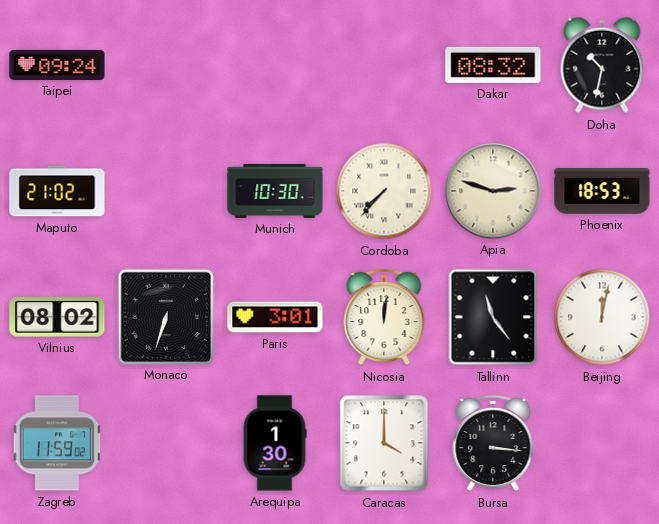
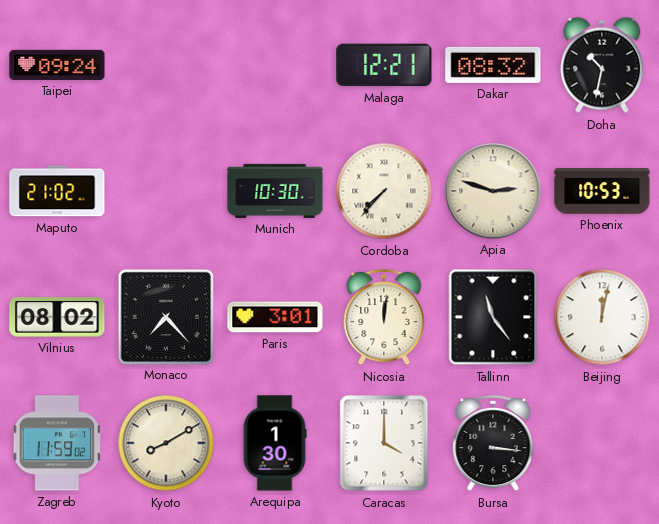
Malaga: none -> 12:21 (384, 65)
Phoenix: 18:53 -> 10:53 (602, 192)
Monaco: 6:33 -> 7:23 (165, 316)
Kyoto: none -> 8:10 (166, 443)
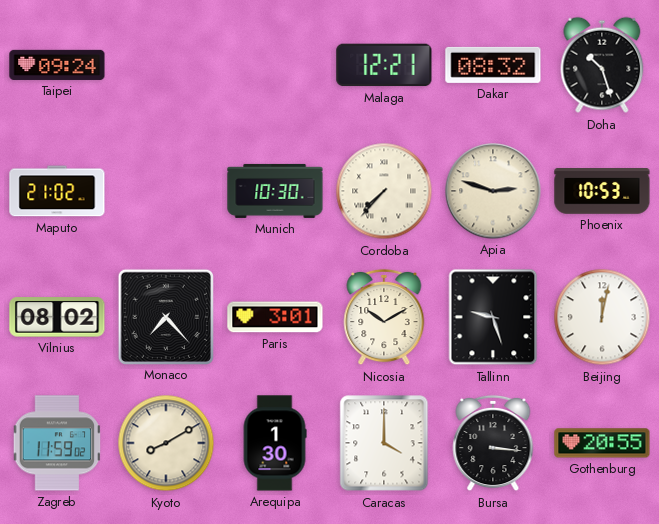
Doha: 10:32 -> 10:27 (602, 65)
Nicosia: 12:01 -> 10:10 (384, 317)
Tallinn: 11:24 -> 9:27 (493, 317)
Gothenburg: none -> 20:55 (602, 443)
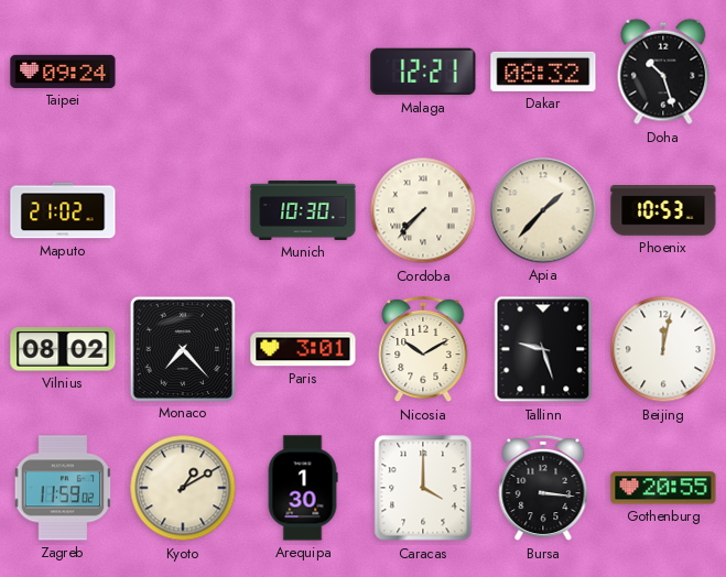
Apia: 2:48 -> 1:37 (543, 210)
Kyoto: 8:10 -> 1:10 (183, 488)
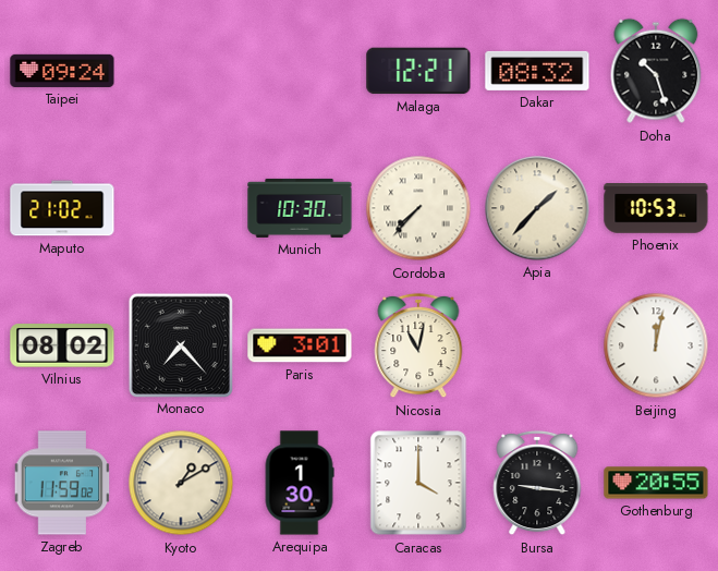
Nicosia: 10:10 -> 11:02 (418, 345)
Tallinn: 9:27 -> none (543, 349)
Bursa: 3:16 -> 9:16 (537, 483)
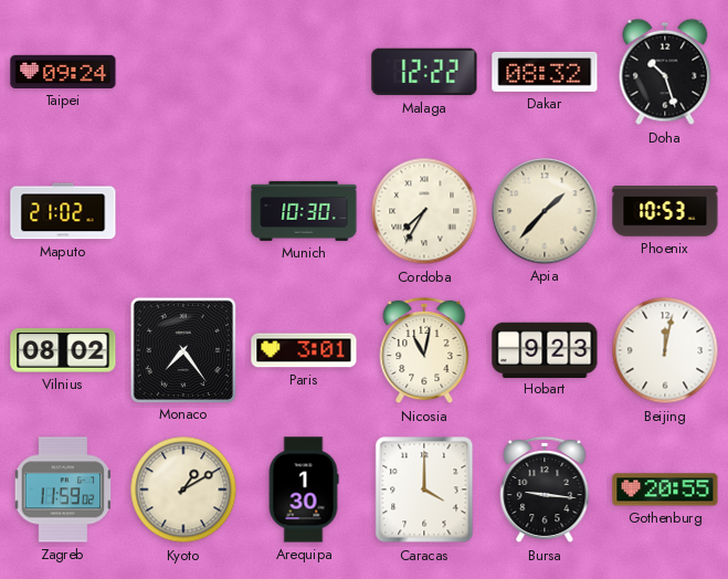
Malaga: 12:21 -> 12:22 (424, 72)
Cordoba: 7:37 -> 7:35 (424, 211)
Monaco: 7:23 -> 7:24 (182, 349)
Hobart: none -> 9:23 (545, 349)
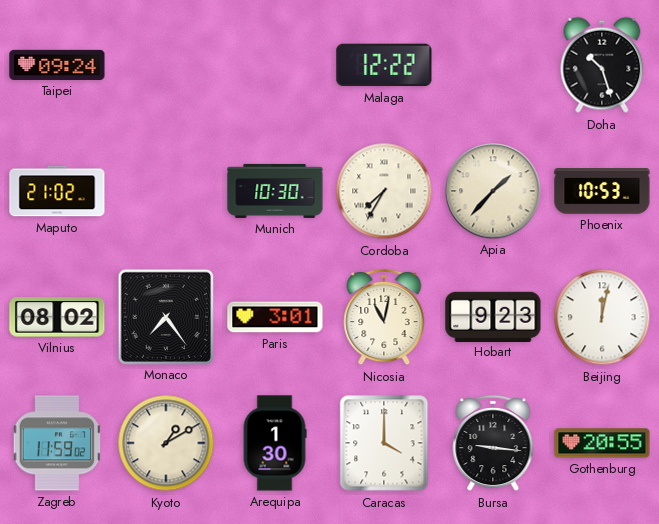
Dakar: 08:32 -> none (545, 72)
